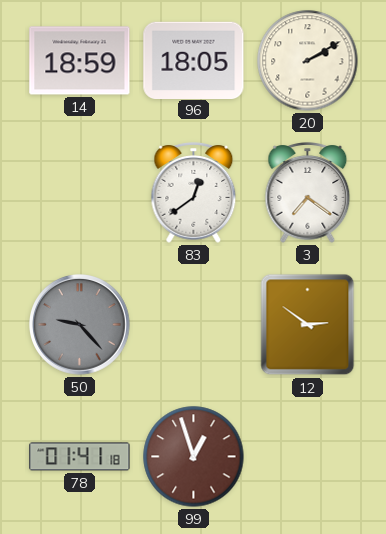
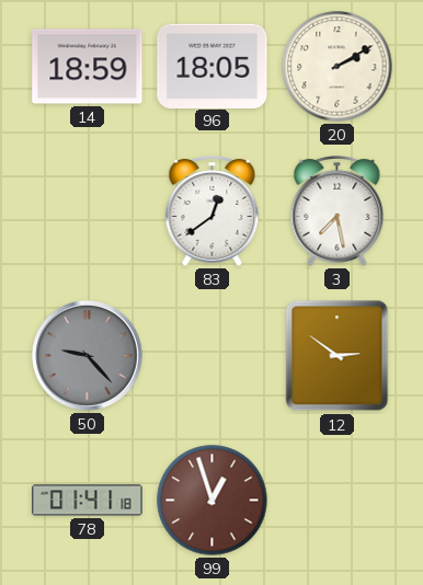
3: 7:21 -> 7:28 (338, 211)
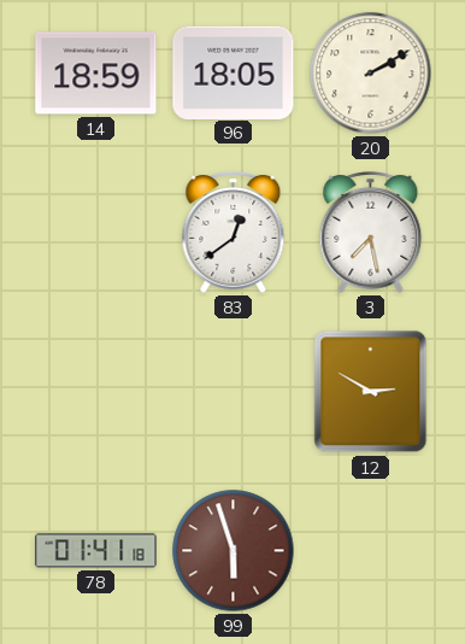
50: 9:23 -> none (88, 356)
12: 2:51 -> 2:50 (371, 392)
99: 12:57 -> 5:57 (234, 551)
